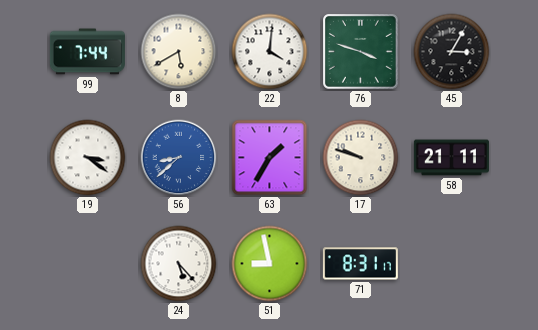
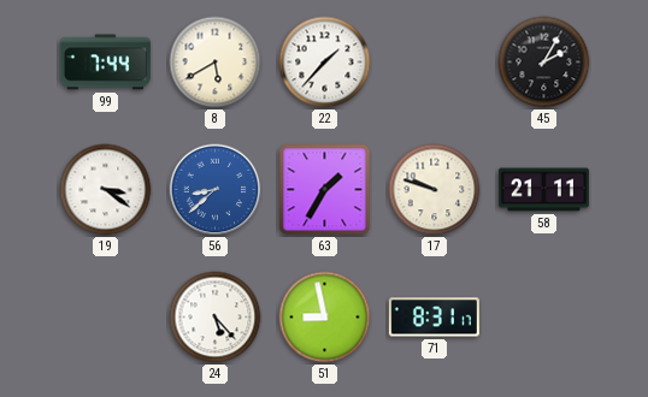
22: 4:01 -> 1:37 (325, 63)
76: 3:48 -> none (361, 52)
45: 3:05 -> 2:05 (544, 63)
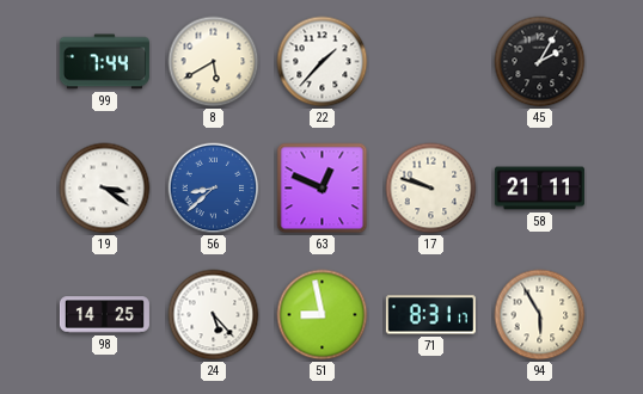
63: 1:35 -> 12:49 (323, 189)
98: none -> 14:25 (104, 315)
94: none -> 5:55 (540, 315)
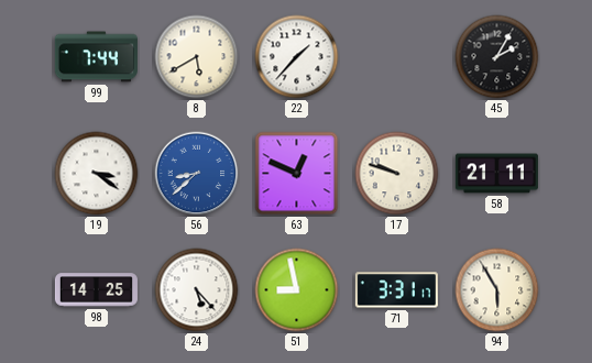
71: 8:31 -> 3:31 (396, 290)
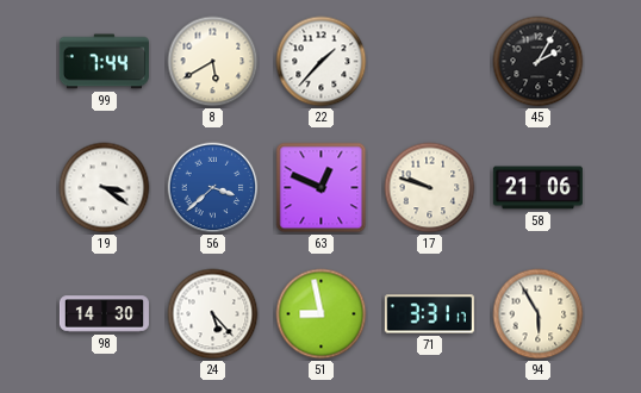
56: 8:38 -> 3:38 (213, 188)
58: 21:11 -> 21:06 (537, 188)
98: 14:25 -> 14:30 (104, 314)
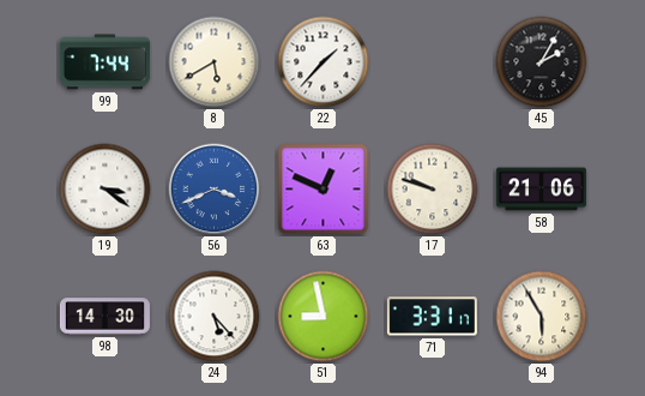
56: 3:38 -> 3:41 (215, 190)
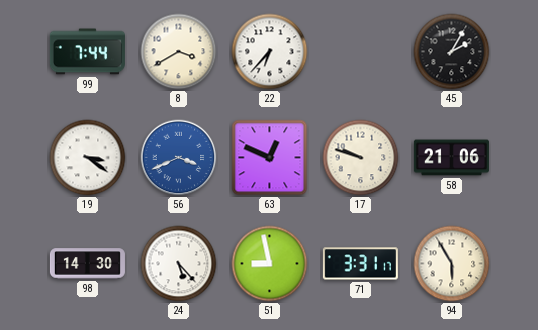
8: 5:40 -> 3:40 (179, 52)
22: 1:37 -> 6:37 (270, 52)
